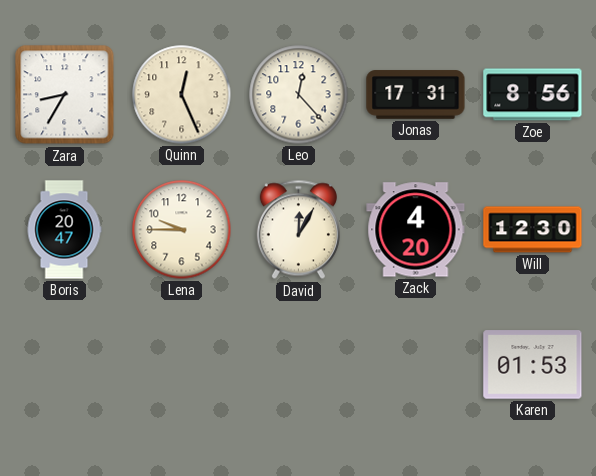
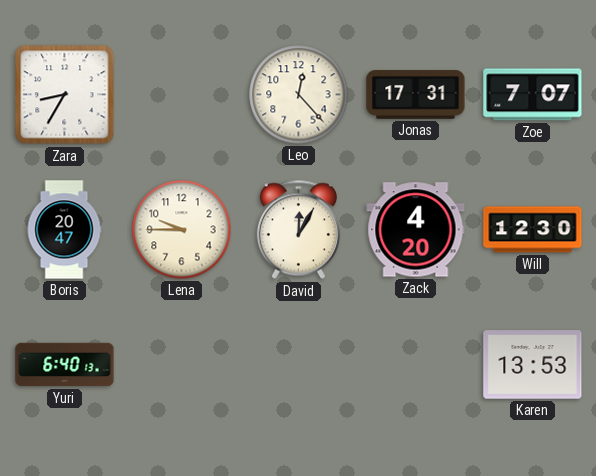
Quinn: 12:26 -> none (182, 95)
Zoe: 8:56 -> 7:07 (533, 95)
Yuri: none -> 6:40 (65, 365)
Karen: 01:53 -> 13:53 (533, 365)
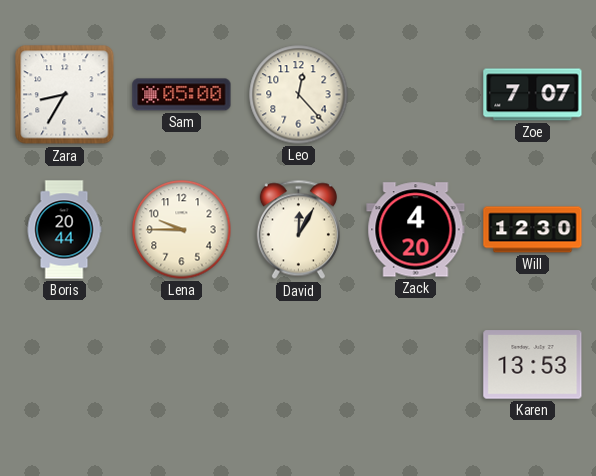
Sam: none -> 05:00 (182, 95)
Jonas: 17:31 -> none (416, 95)
Boris: 20:47 -> 20:44 (64, 230)
Yuri: 6:40 -> none (65, 365)
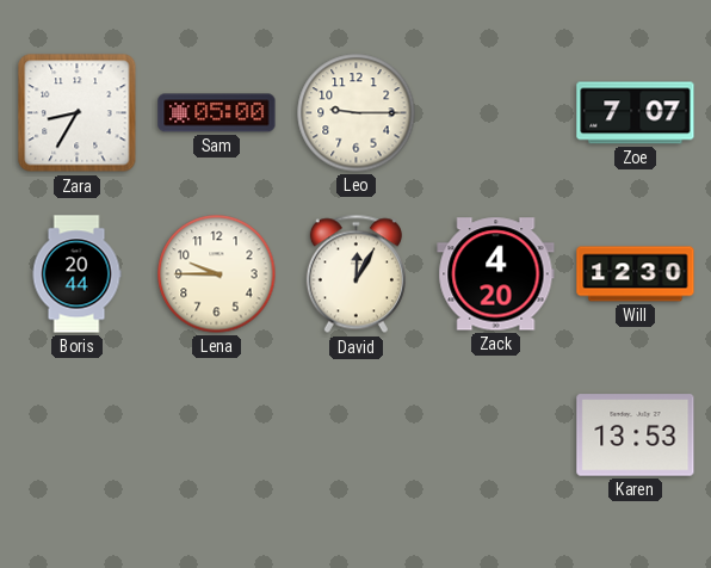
Leo: 12:23 -> 9:15 (357, 113)
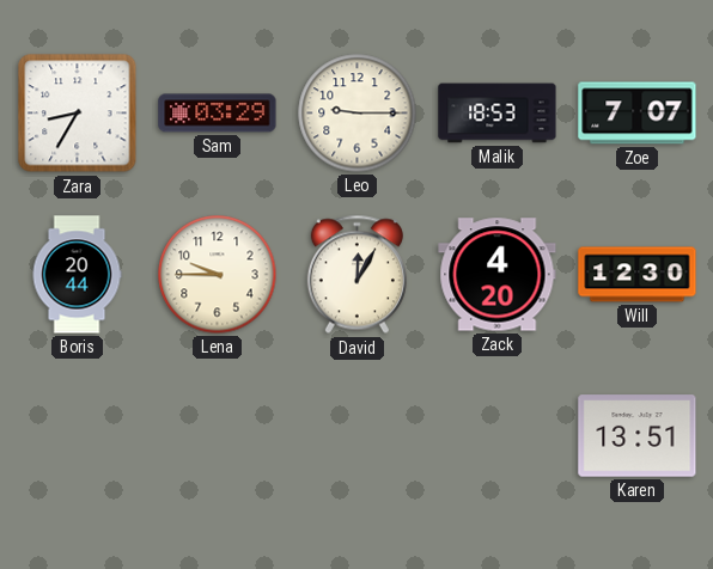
Sam: 05:00 -> 03:29 (218, 114)
Malik: none -> 18:53 (498, 114)
Karen: 13:53 -> 13:51 (638, 436)
